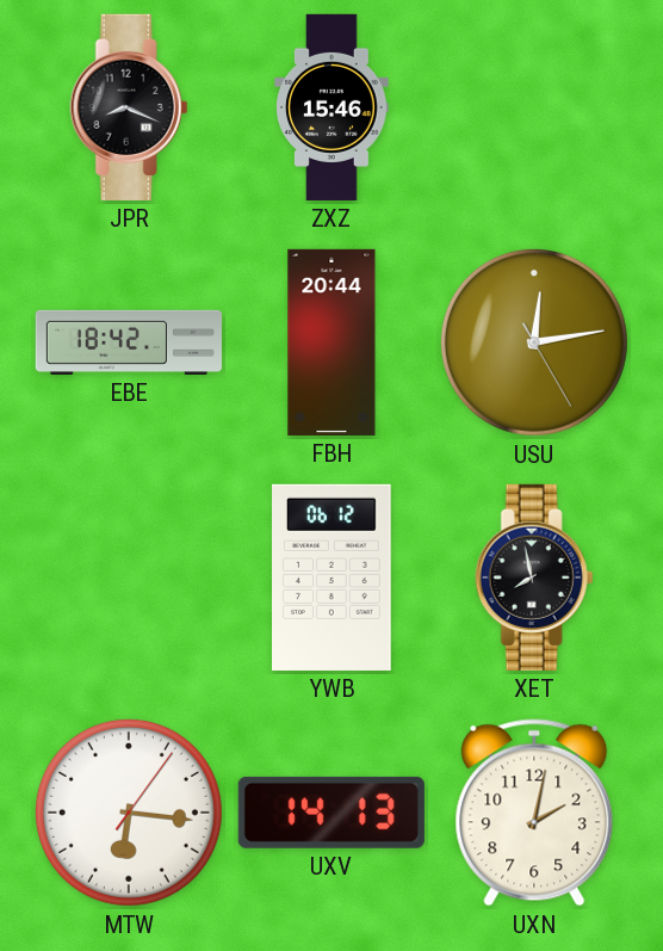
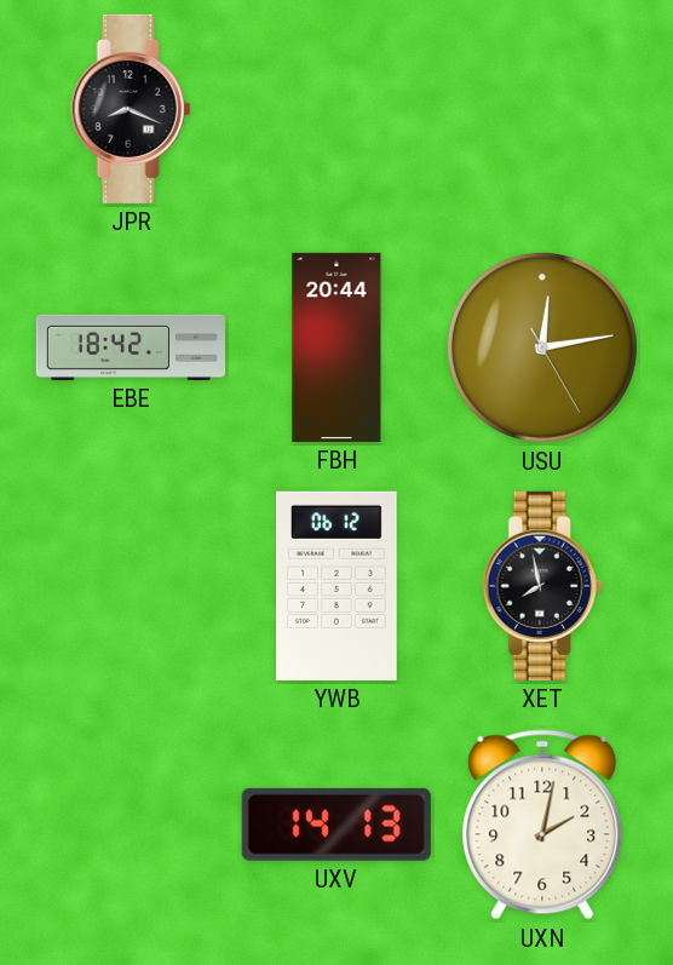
ZXZ: 15:46 -> none (331, 107)
MTW: 6:16 -> none (129, 813)
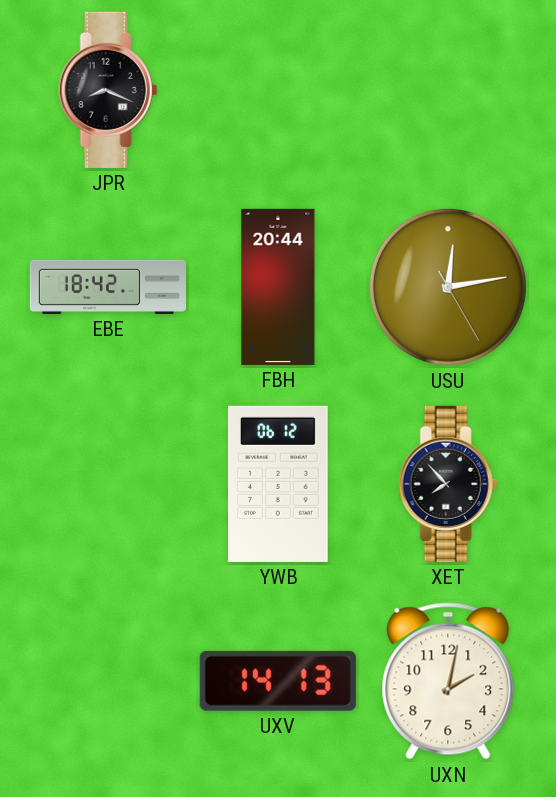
XET: 7:58 -> 7:53 (448, 484)
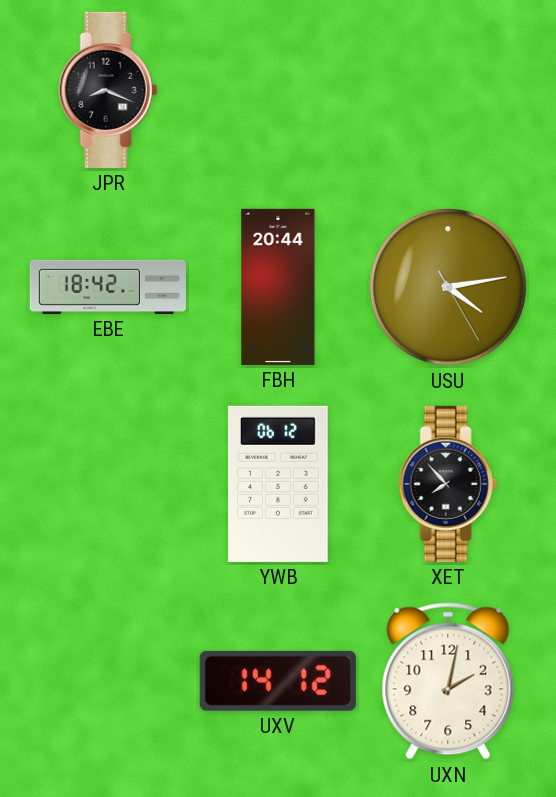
USU: 12:13 -> 4:13 (448, 287)
UXV: 14:13 -> 14:12 (278, 681)
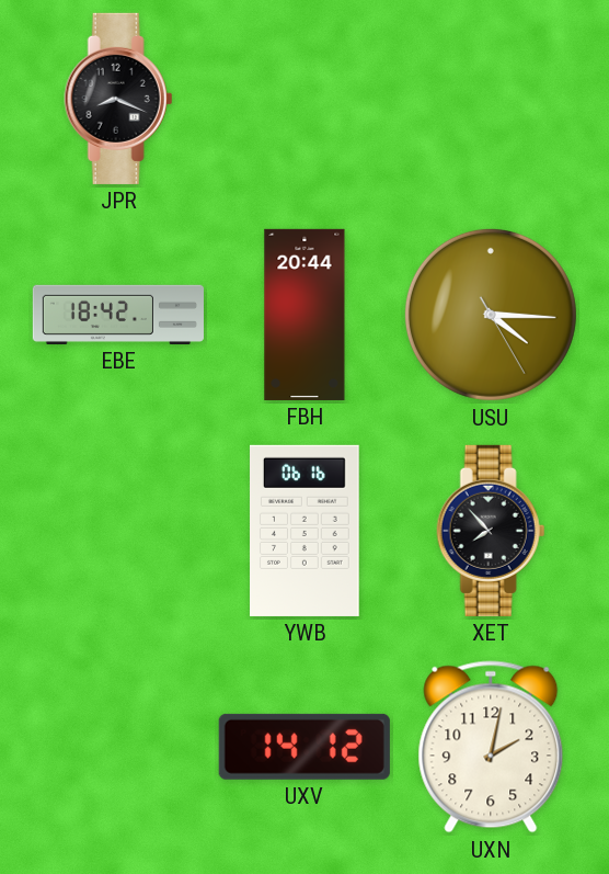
USU: 4:13 -> 4:15 (491, 315)
YWB: 06:12 -> 06:16 (306, 531)
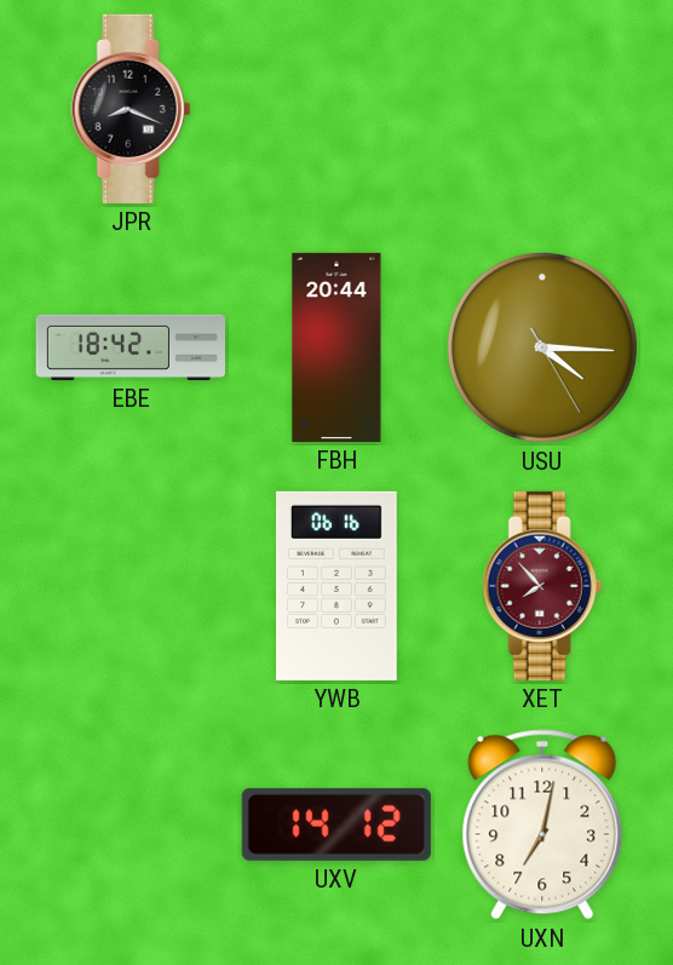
XET dial: black -> burgundy (542, 586)
UXN: 2:02 -> 7:02 (542, 825)
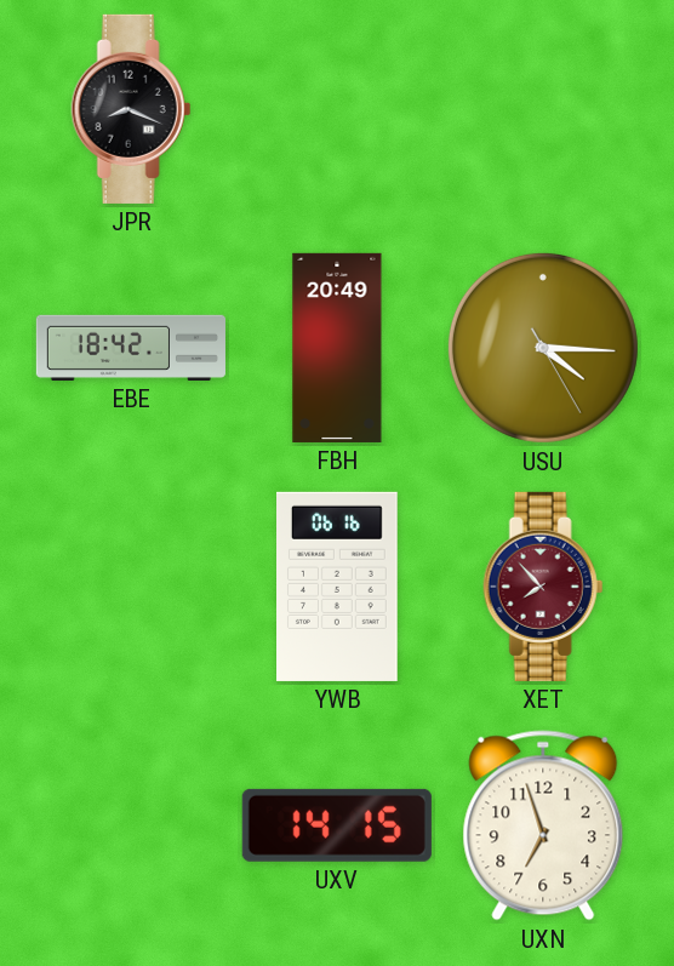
FBH: 20:44 -> 20:49 (337, 348)
UXV: 14:12 -> 14:15 (337, 825)
UXN: 7:02 -> 6:57 (543, 825)
